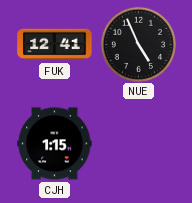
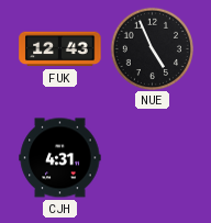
FUK: 12:41 -> 12:43 (60, 49)
CJH: 1:15 -> 4:31 (60, 158)
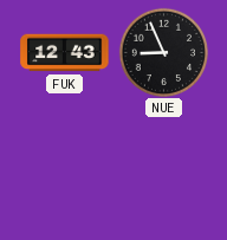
NUE: 4:56 -> 8:56 (163, 52)
CJH: 4:31 -> none (60, 158)
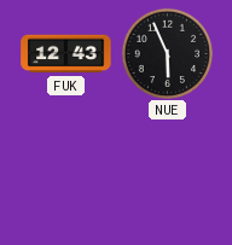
NUE: 8:56 -> 5:56 (167, 53)
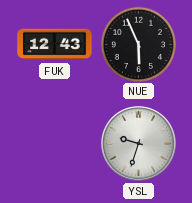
YSL: none -> 9:33 (139, 144)
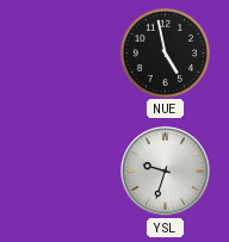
FUK: 12:43 -> none (55, 45)
NUE: 5:56 -> 4:58 (165, 52)
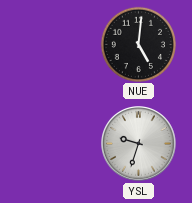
NUE: 4:58 -> 5:01 (138, 44)
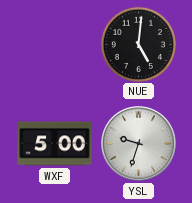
WXF: none -> 5:00 (55, 144)
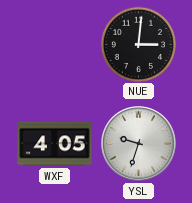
NUE: 5:01 -> 3:01 (138, 44)
WXF: 5:00 -> 4:05 (55, 144)
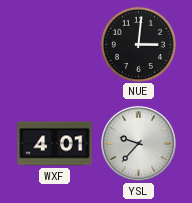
WXF: 4:05 -> 4:01 (55, 144)
YSL: 9:33 -> 9:37 (139, 144)
